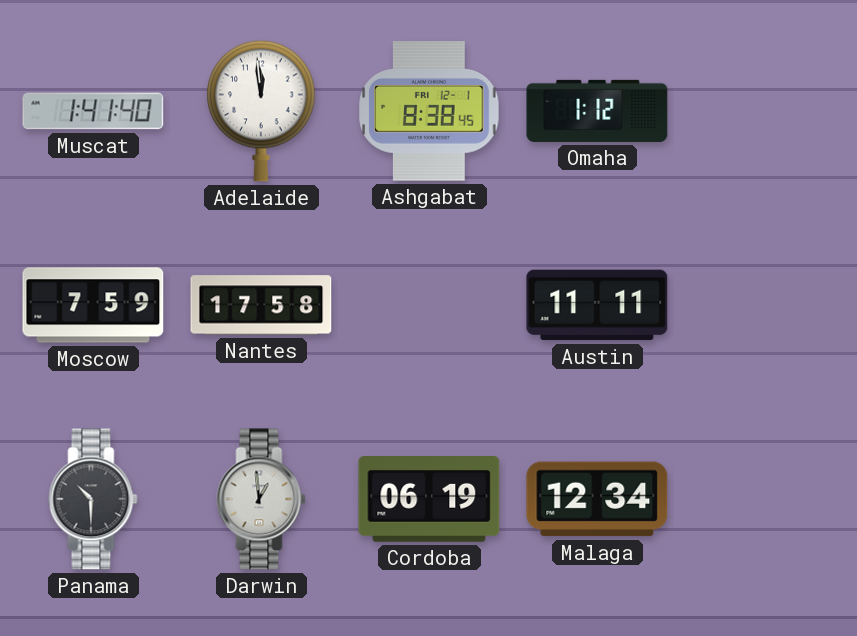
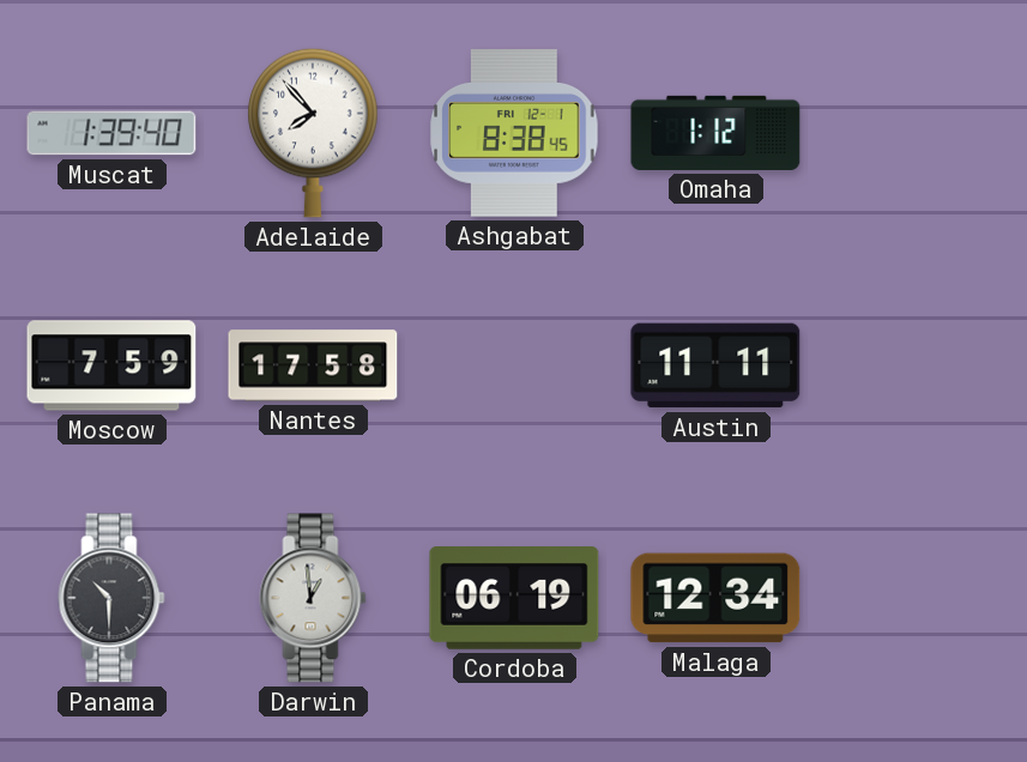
Muscat: 1:41 -> 1:39 (111, 133)
Adelaide: 11:59 -> 7:53 (313, 133)
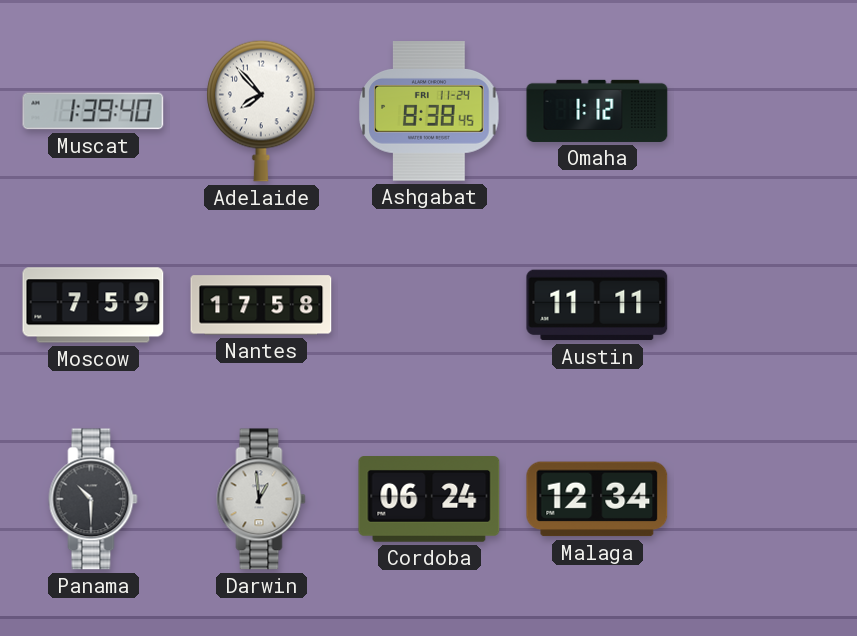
Ashgabat date: FRI 12-1 -> FRI 11-24 (429, 111)
Cordoba: 06:19 -> 06:24 (429, 500)
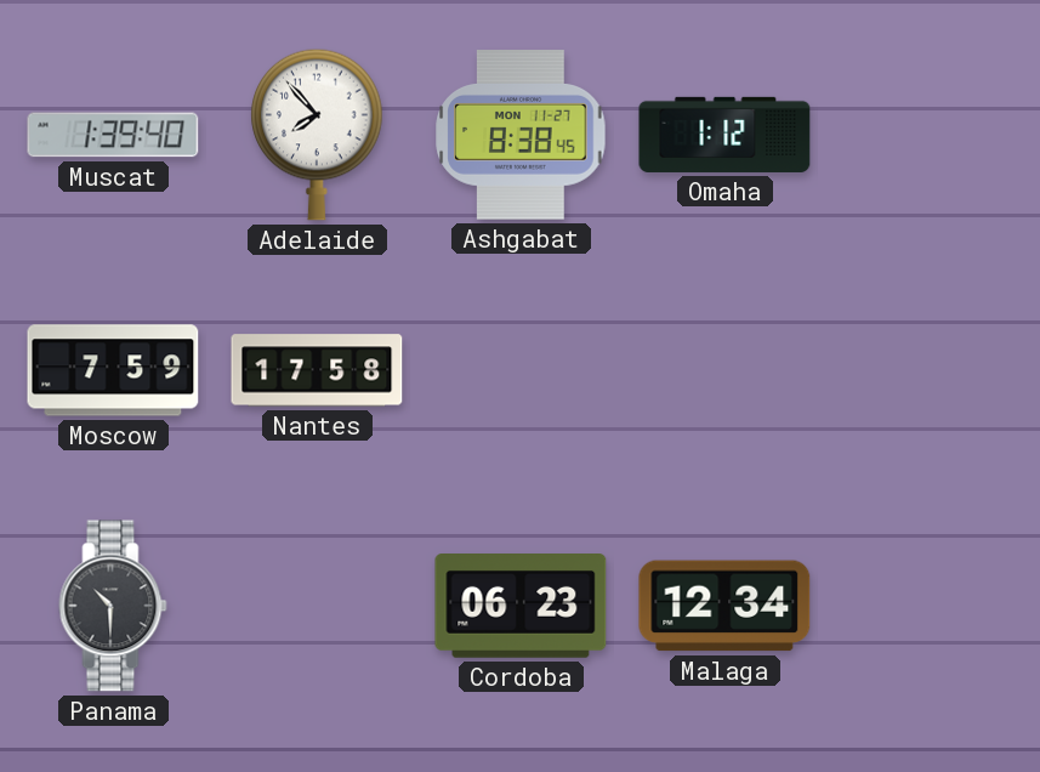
Ashgabat date: FRI 11-24 -> MON 11-27 (521, 135)
Austin: 11:11 -> none (597, 305)
Darwin: 12:59 -> none (261, 499)
Cordoba: 06:24 -> 06:23 (521, 607)
